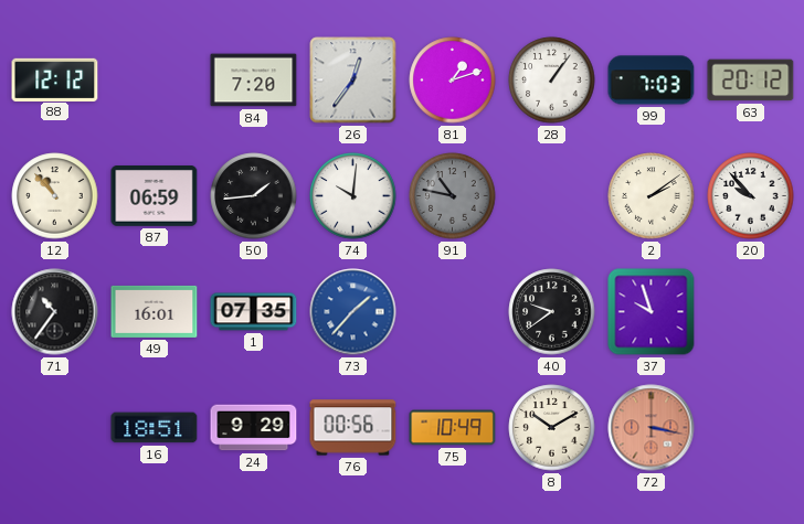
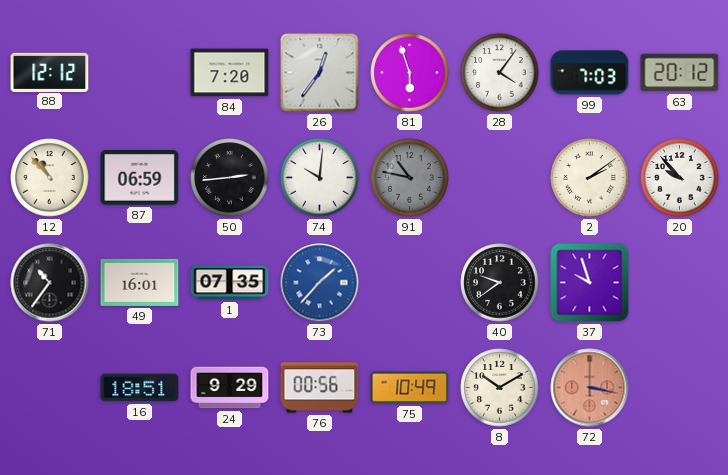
81: 1:12 -> 5:57 (410, 73)
28: 1:06 -> 4:06 (500, 73)
50: 1:44 -> 2:44 (230, 178)
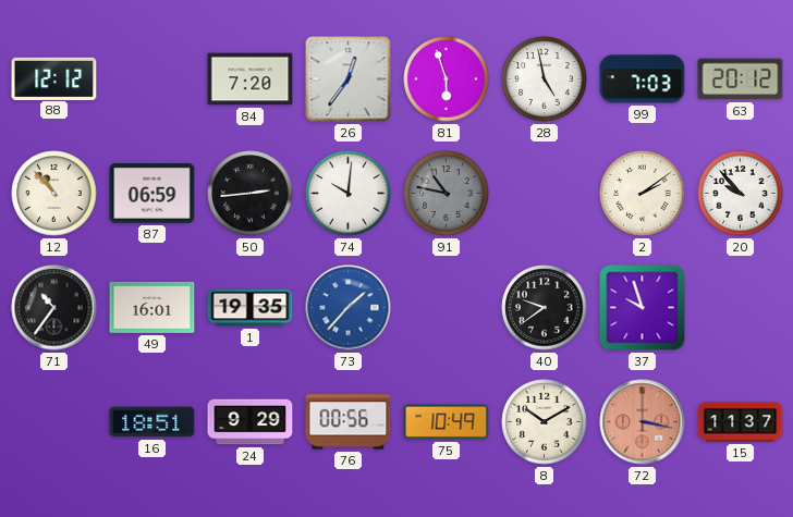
28: 4:06 -> 4:58 (545, 79)
1: 07:35 -> 19:35 (251, 308)
15: none -> 11:37 (741, 422)
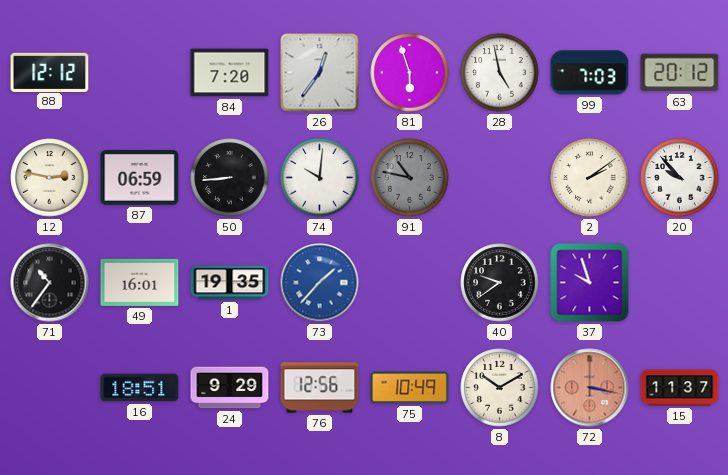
12: 10:53 -> 2:47 (50, 178)
50: 2:44 -> 8:44 (230, 178)
76: 00:56 -> 12:56 (320, 388)
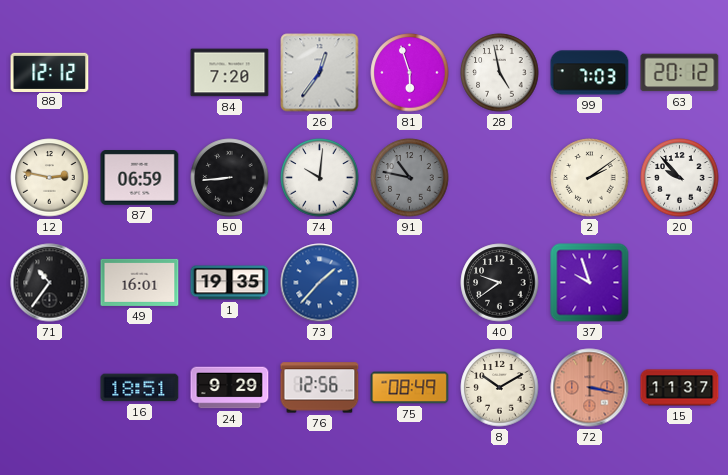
75: 10:49 -> 08:49 (410, 388)
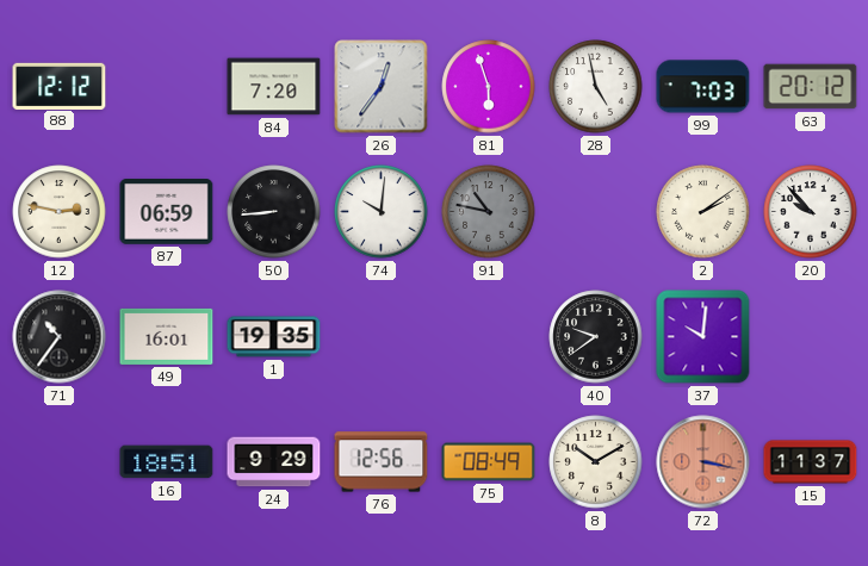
73: 1:37 -> none (320, 283)
37: 9:57 -> 10:01 (703, 337)
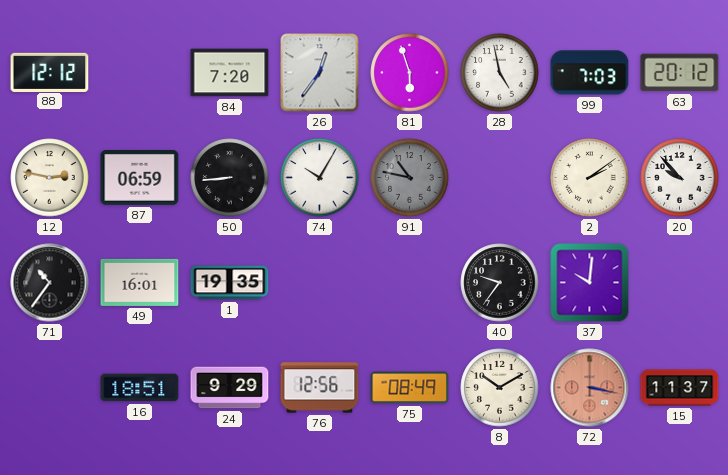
74: 10:01 -> 10:05 (320, 178)
40: 9:39 -> 9:36 (500, 283)
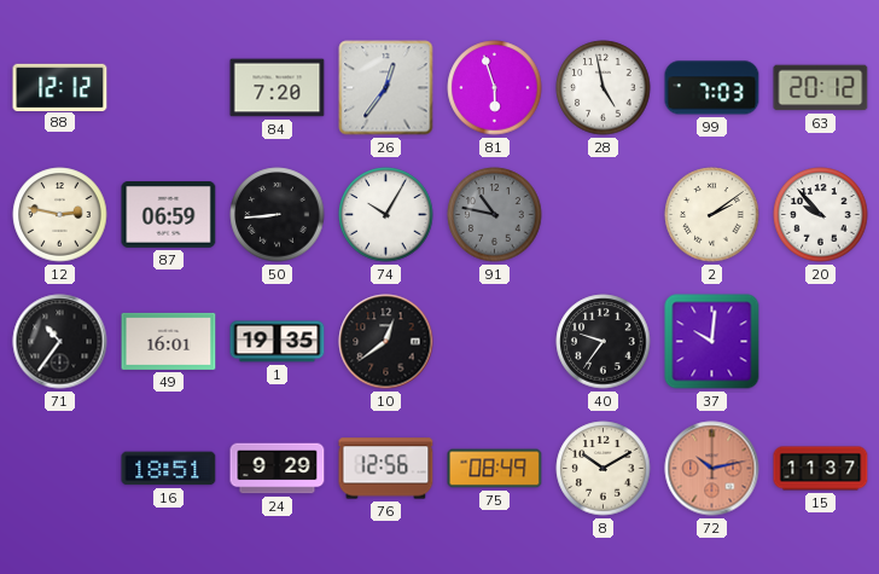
10: none -> 12:39 (386, 342)
72: 3:17 -> 10:13 (712, 469)
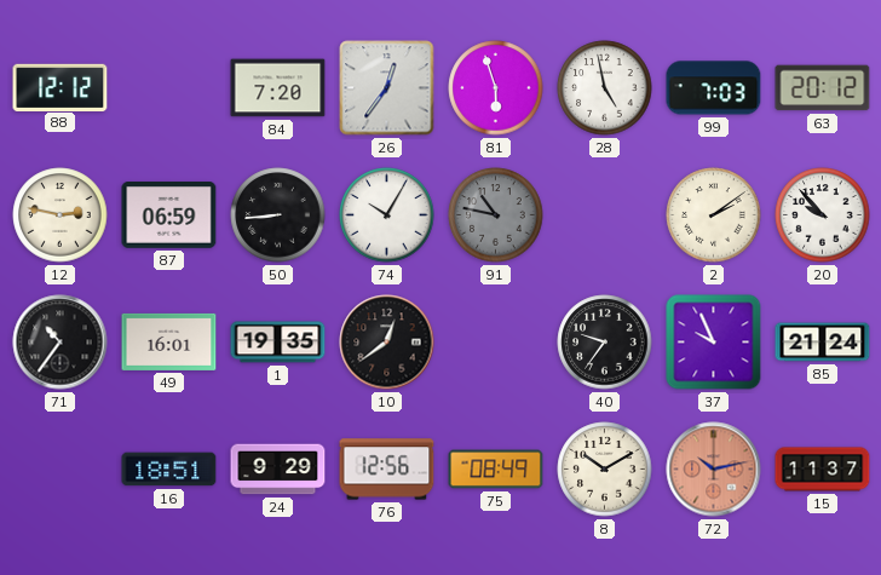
37: 10:01 -> 9:56 (714, 343)
85: none -> 21:24 (823, 343)
